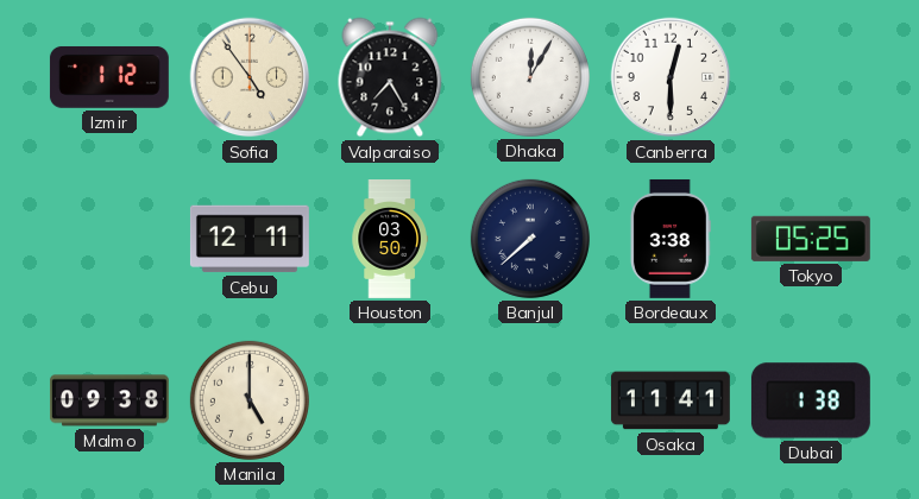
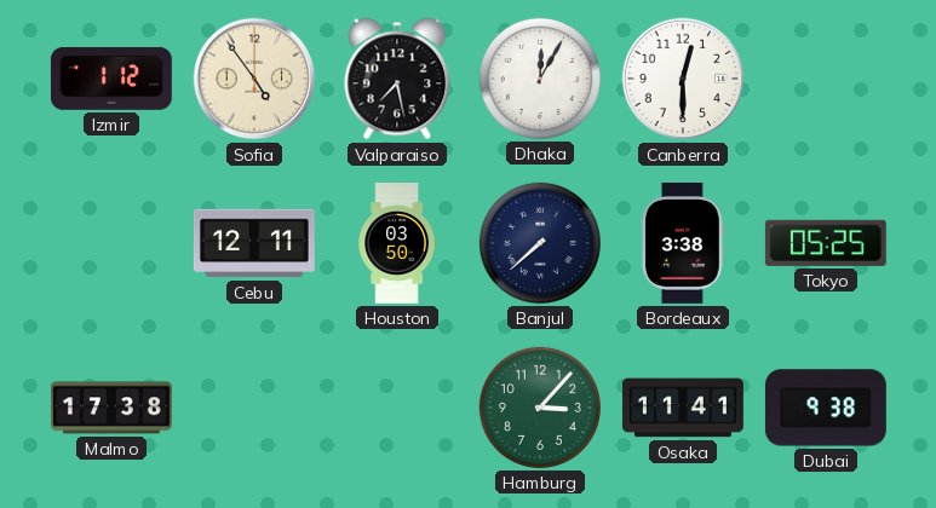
Valparaiso: 7:25 -> 7:28 (397, 79)
Malmo: 09:38 -> 17:38 (111, 408)
Manila: 5:00 -> none (250, 400)
Hamburg: none -> 3:07 (540, 408)
Dubai: 1:38 -> 9:38 (826, 408)
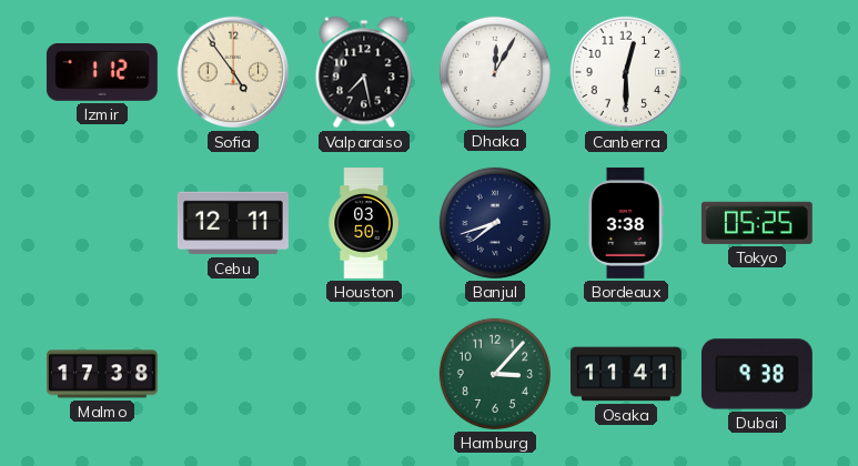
Banjul: 7:38 -> 7:42 (495, 223)
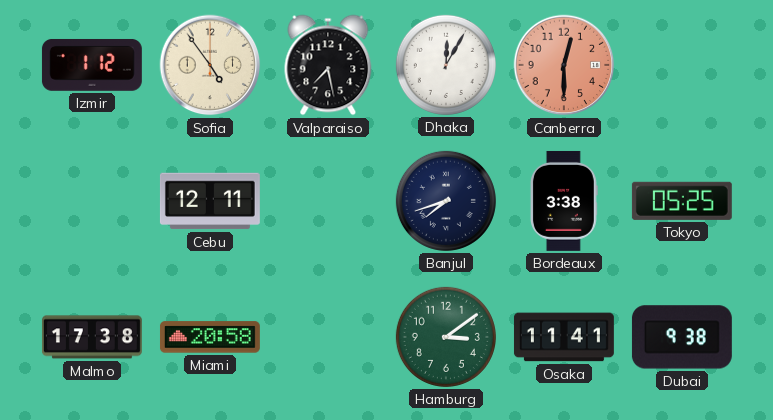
Canberra dial: white -> salmon (564, 65)
Houston: 03:50 -> none (364, 224)
Miami: none -> 20:58 (210, 337)
Hamburg: 3:07 -> 3:09 (446, 337)
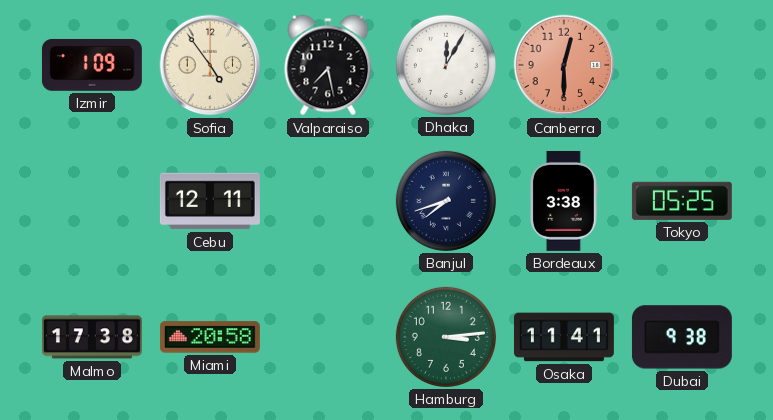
Izmir: 1:12 -> 1:09 (92, 65)
Hamburg: 3:09 -> 3:14 (446, 337)
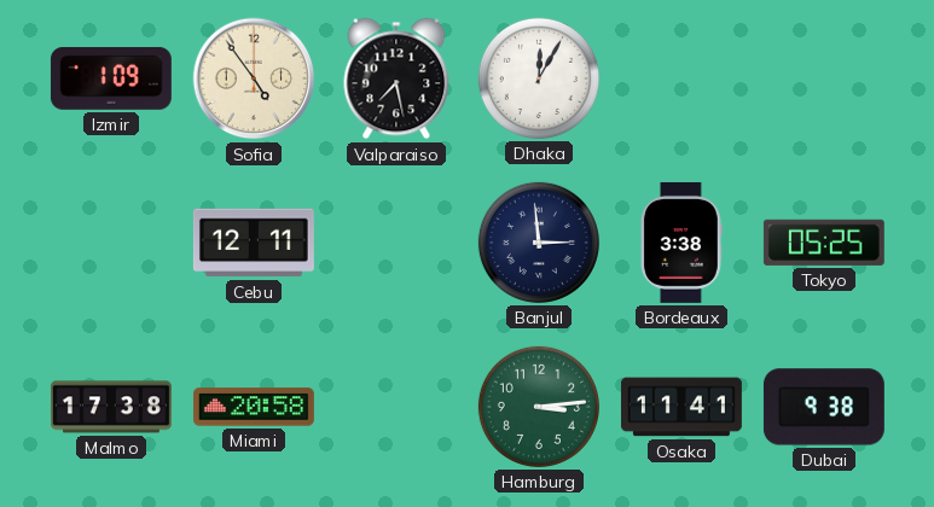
Canberra: 12:30 -> none (564, 65)
Banjul: 7:42 -> 2:59 (539, 243)
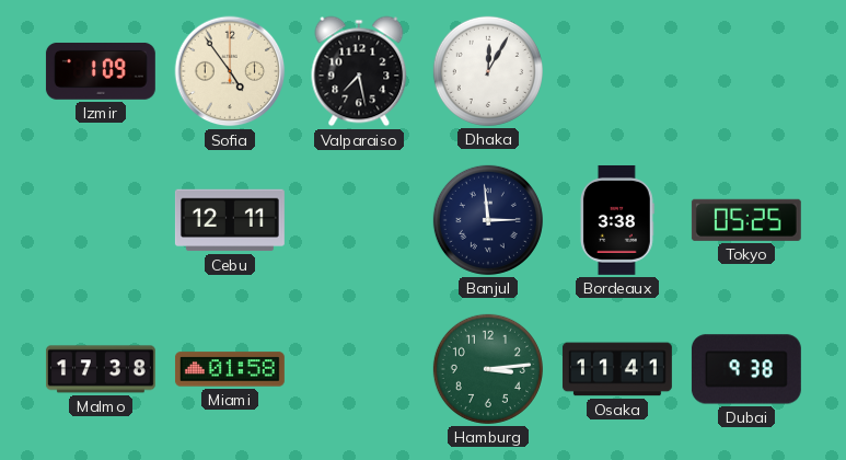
Miami: 20:58 -> 01:58 (230, 369)
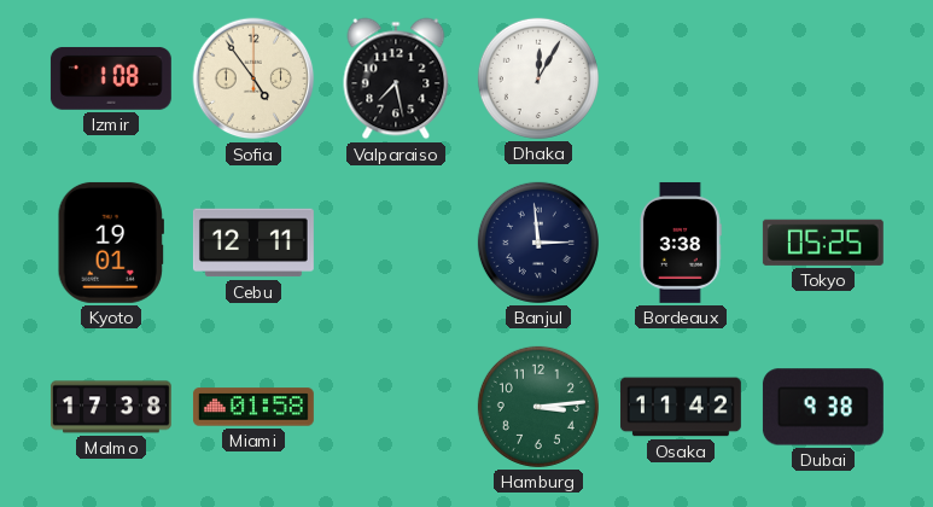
Izmir: 1:09 -> 1:08 (111, 78)
Kyoto: none -> 19:01 (111, 243)
Osaka: 11:41 -> 11:42 (681, 407)
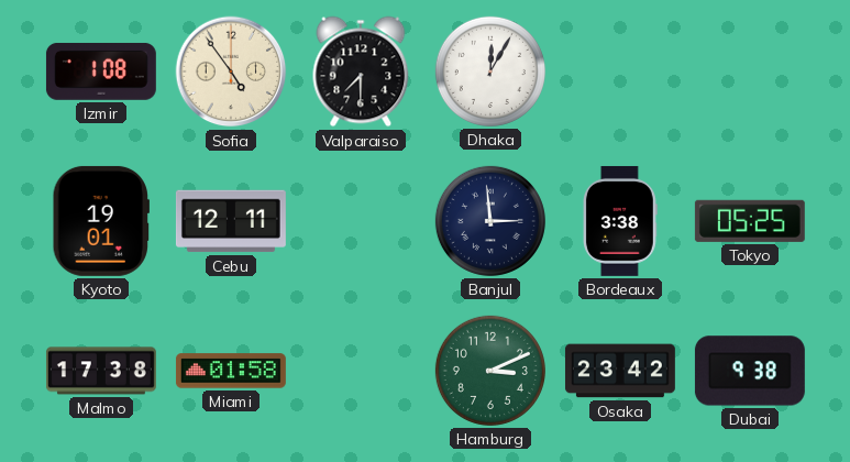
Valparaiso: 7:28 -> 7:30 (361, 71)
Hamburg: 3:14 -> 3:11 (490, 371)
Osaka: 11:42 -> 23:42 (620, 371)
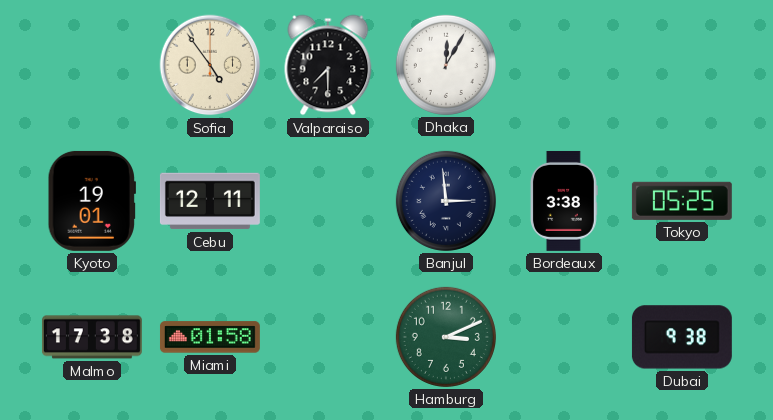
Izmir: 1:08 -> none (101, 71)
Osaka: 23:42 -> none (620, 371)
